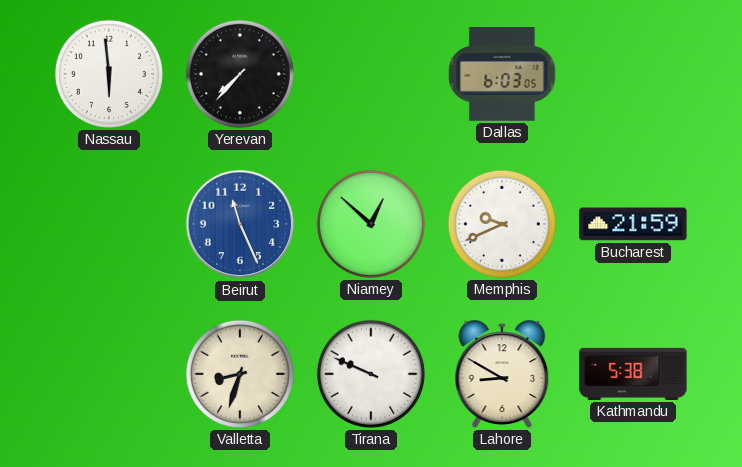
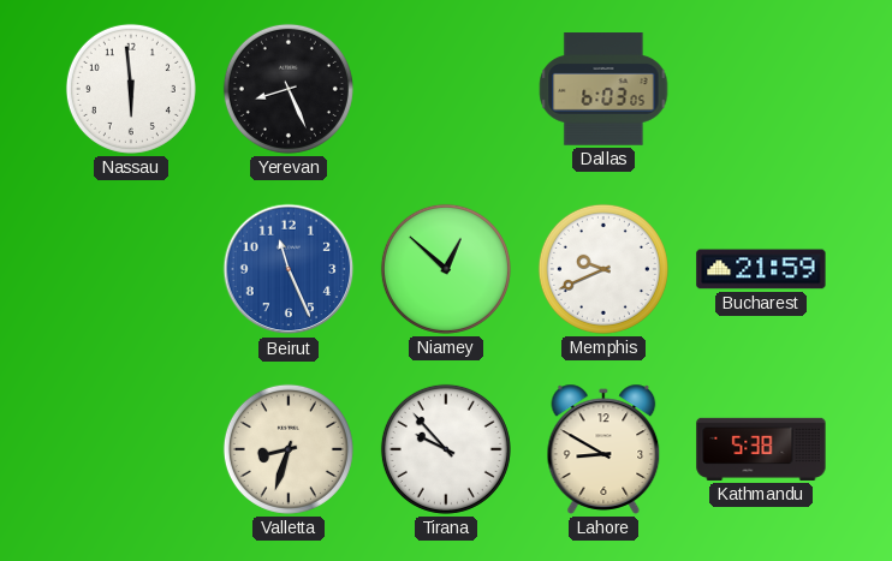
Yerevan: 7:37 -> 8:26 (289, 89)
Tirana: 9:49 -> 9:53 (446, 449)
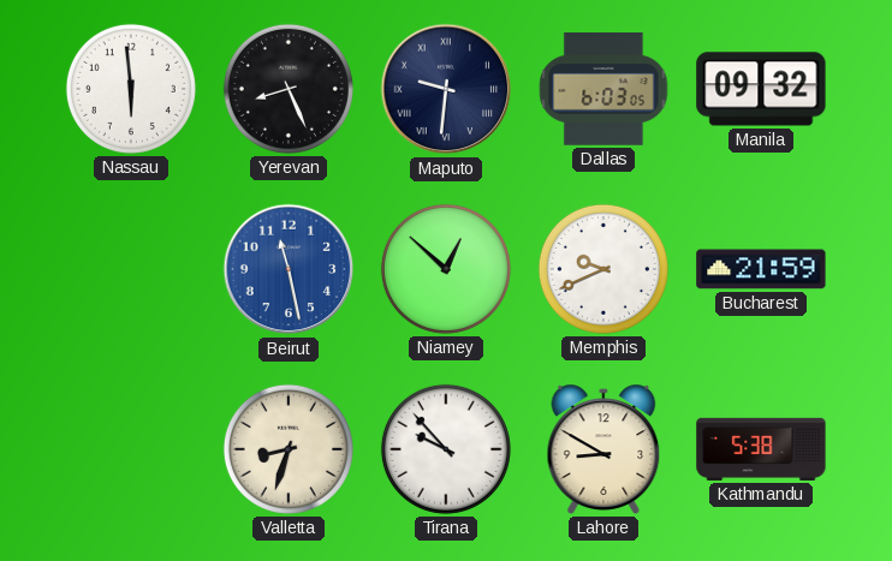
Maputo: none -> 9:31 (446, 89)
Manila: none -> 09:32 (761, 89)
Beirut: 11:26 -> 11:28 (289, 269)
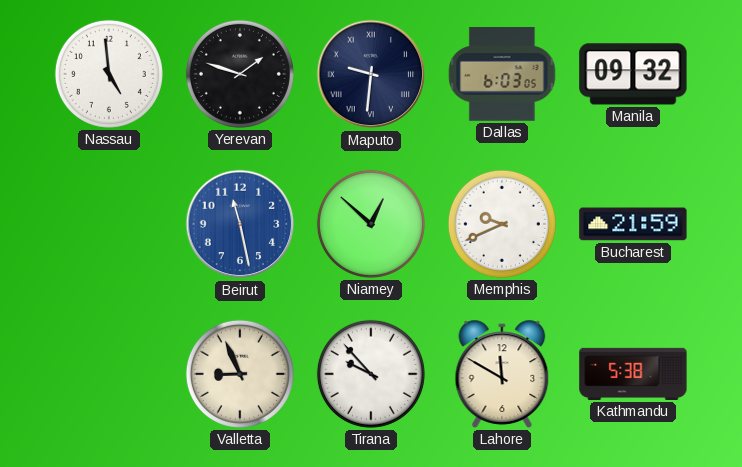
Nassau: 5:59 -> 4:59 (109, 74)
Yerevan: 8:26 -> 1:48 (240, 74)
Valletta: 8:33 -> 8:56 (240, 374)
Lahore: 8:50 -> 11:50 (502, 374)
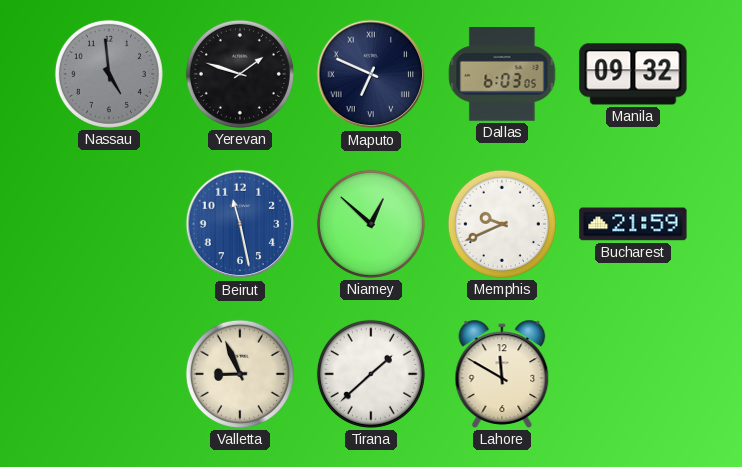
Nassau dial: white -> grey (109, 74)
Maputo: 9:31 -> 6:49 (371, 74)
Tirana: 9:53 -> 1:38 (371, 374)
Kathmandu: 5:38 -> none (633, 374)
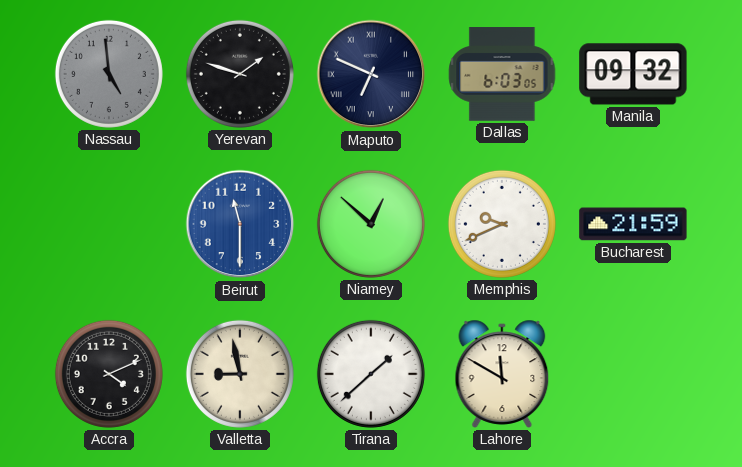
Beirut: 11:28 -> 11:30 (240, 224)
Accra: none -> 4:11 (109, 374)
Valletta: 8:56 -> 8:58 (240, 374)
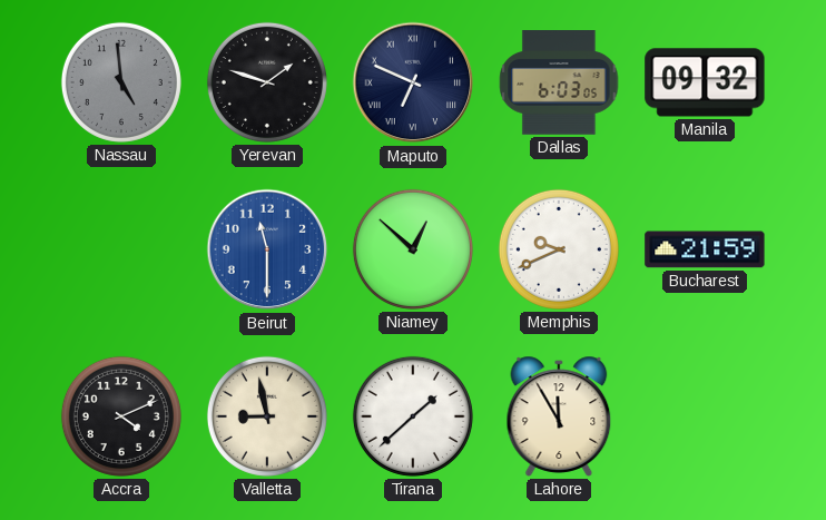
Lahore: 11:50 -> 11:55 (559, 416)
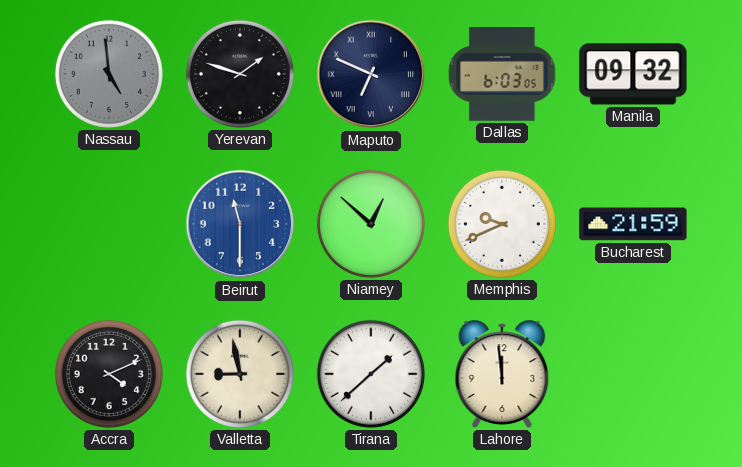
Lahore: 11:55 -> 11:59 (502, 374)
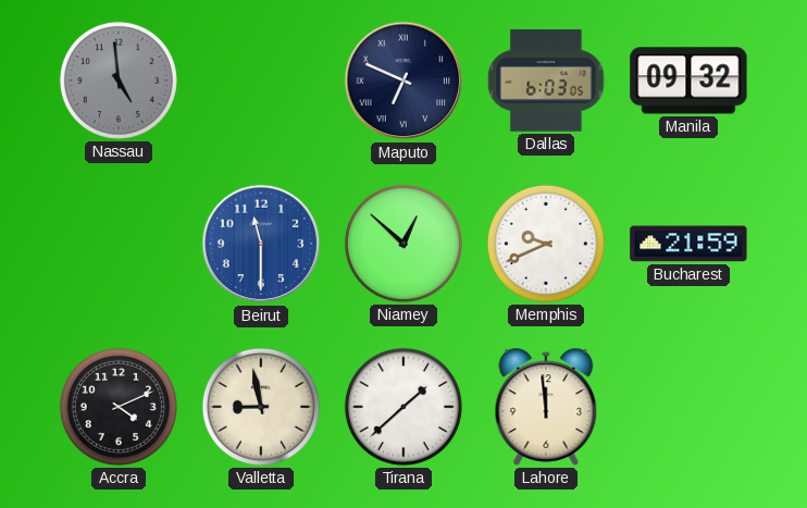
Yerevan: 1:48 -> none (240, 74)
